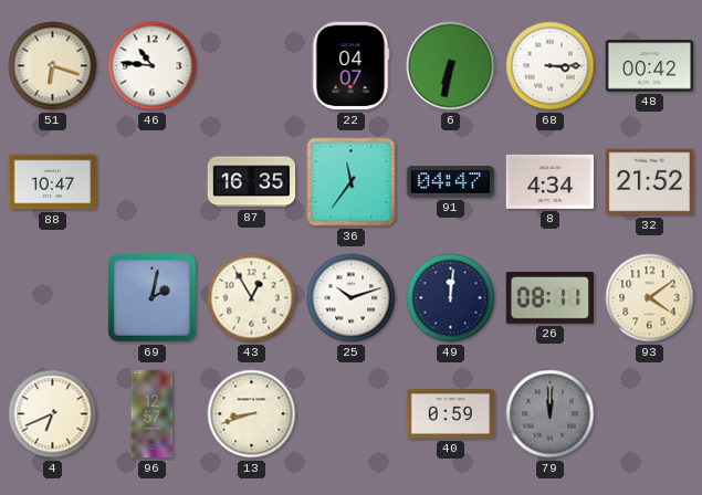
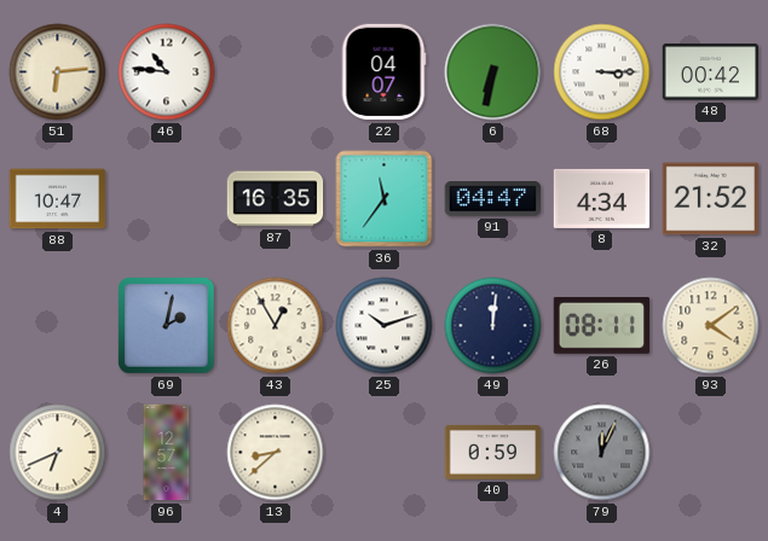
51: 6:18 -> 6:14 (58, 72)
13: 8:42 -> 8:38 (276, 453)
79: 12:00 -> 12:04 (602, 453)
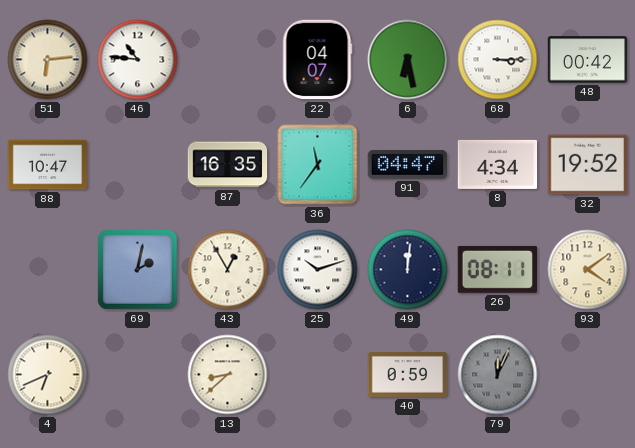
6: 6:32 -> 6:28 (408, 60)
32: 21:52 -> 19:52 (588, 165)
96: 12:57 -> none (167, 453)
